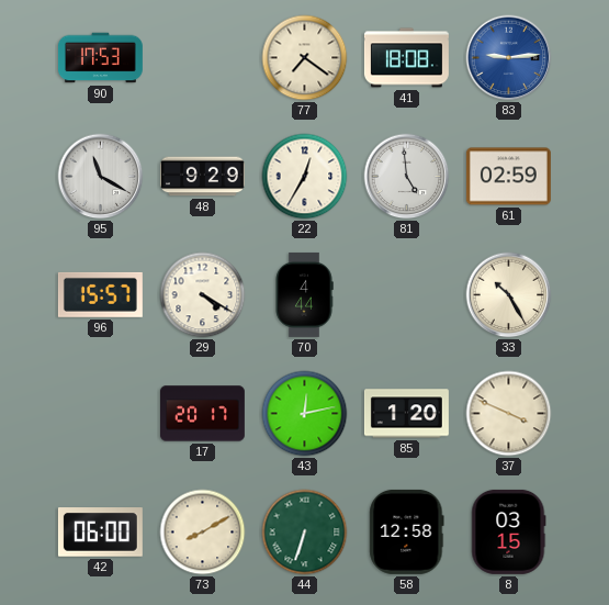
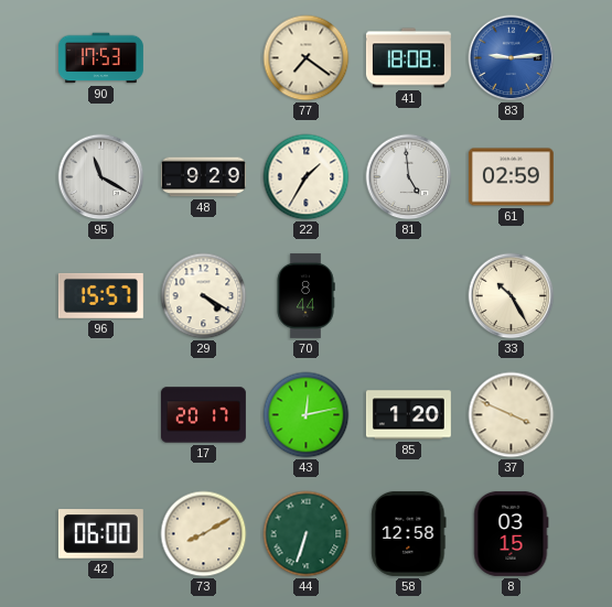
22: 12:35 -> 1:35 (307, 177)
70: 4:44 -> 8:44 (305, 295)
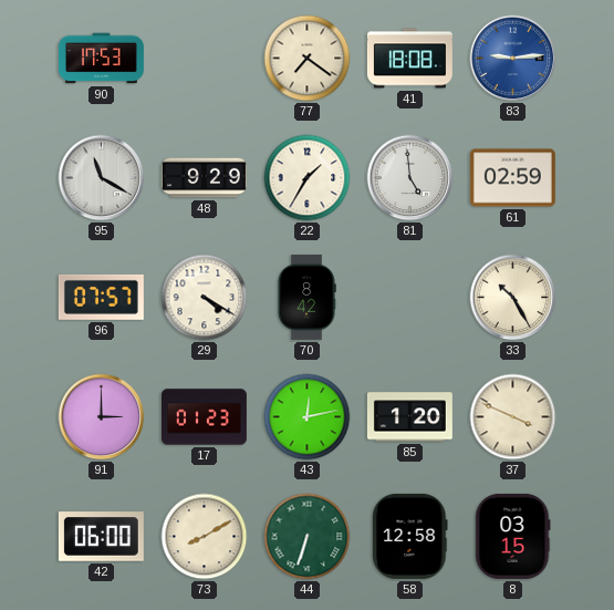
96: 15:57 -> 07:57 (101, 297)
70: 8:44 -> 8:42 (306, 297)
91: none -> 3:00 (102, 417)
17: 20:17 -> 01:23 (204, 417)
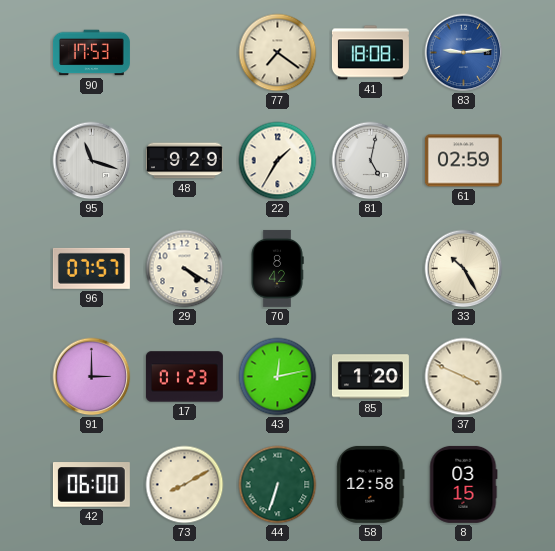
95: 11:20 -> 11:18 (92, 161)
81: 4:59 -> 5:02 (371, 161)
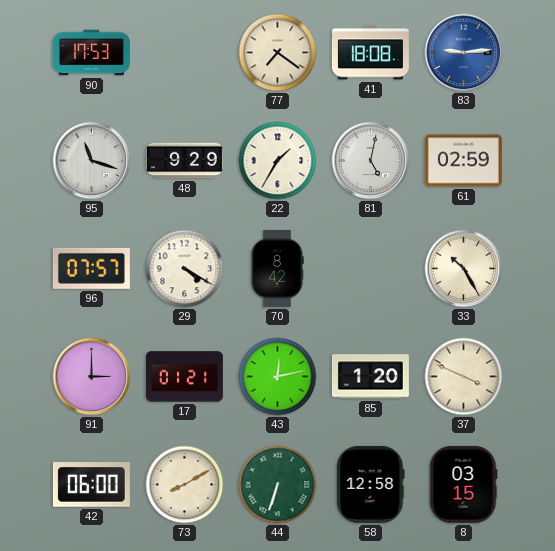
17: 01:23 -> 01:21 (184, 377)
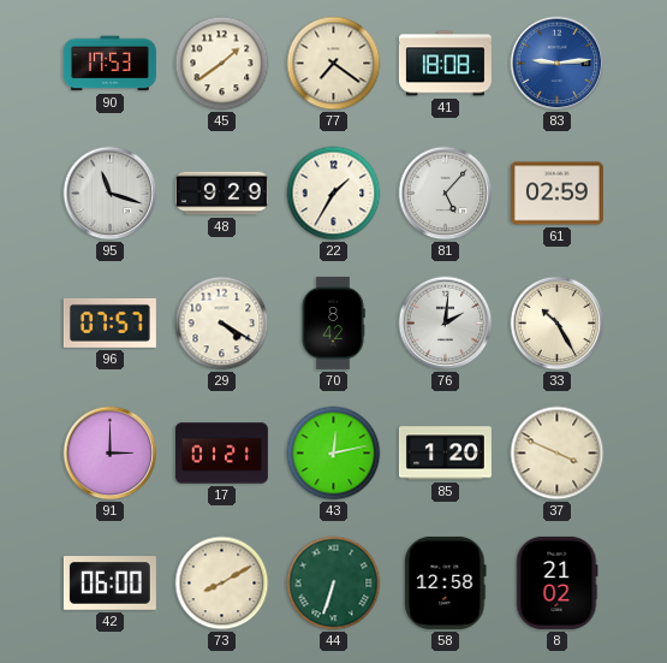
45: none -> 1:39 (222, 64)
81: 5:02 -> 5:07 (446, 194)
76: none -> 2:01 (446, 324)
8: 03:15 -> 21:02 (558, 582)
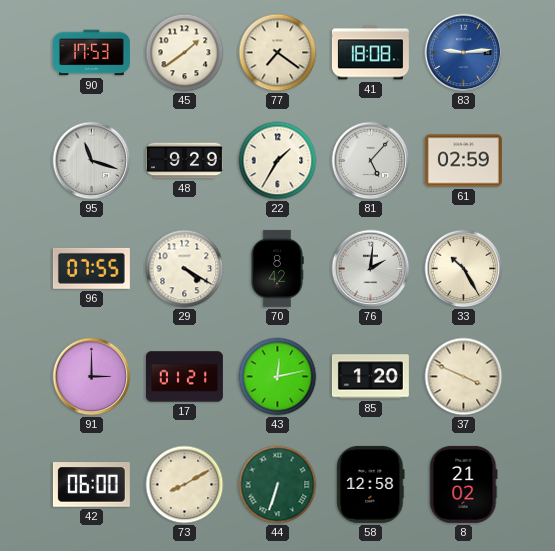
96: 07:57 -> 07:55 (91, 268)
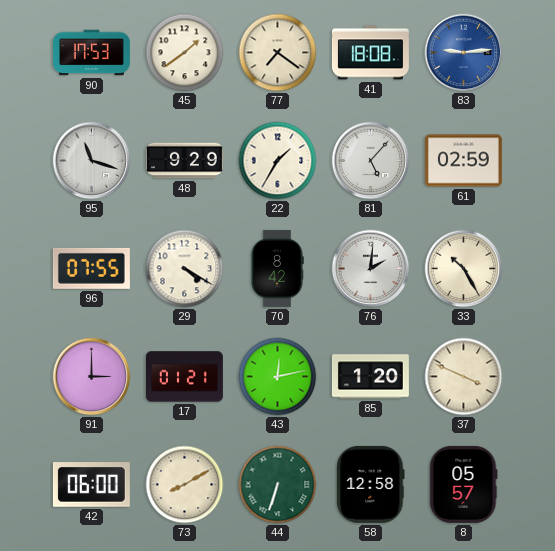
8: 21:02 -> 05:57 (464, 484)
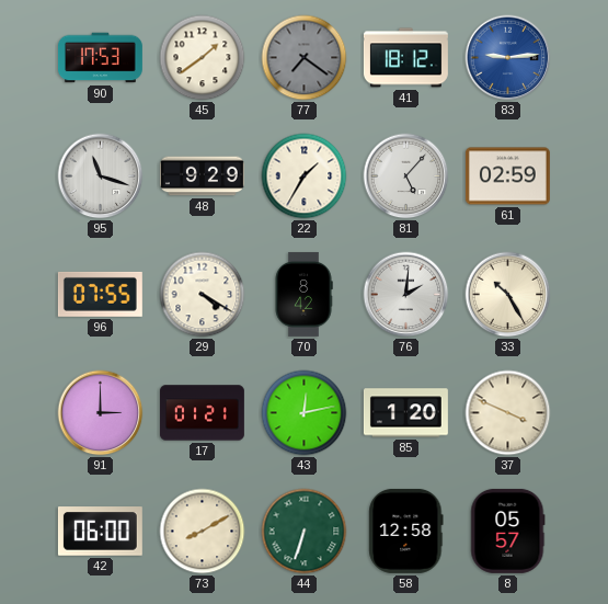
77 dial: cream -> grey (305, 58)
41: 18:08 -> 18:12 (405, 58)
